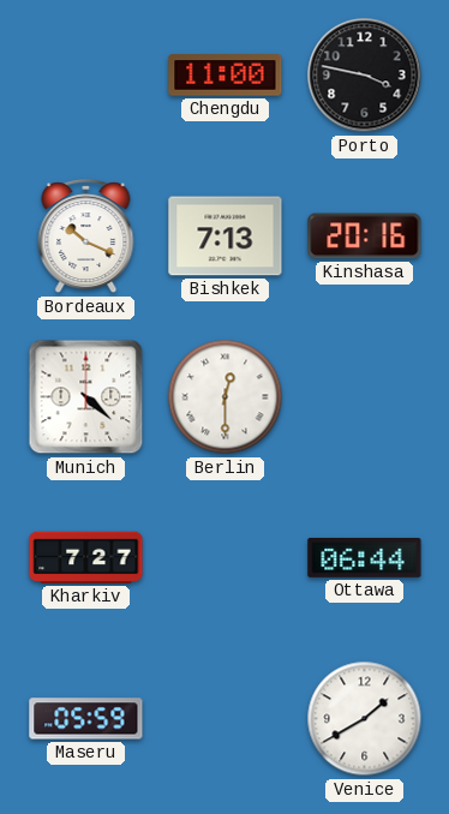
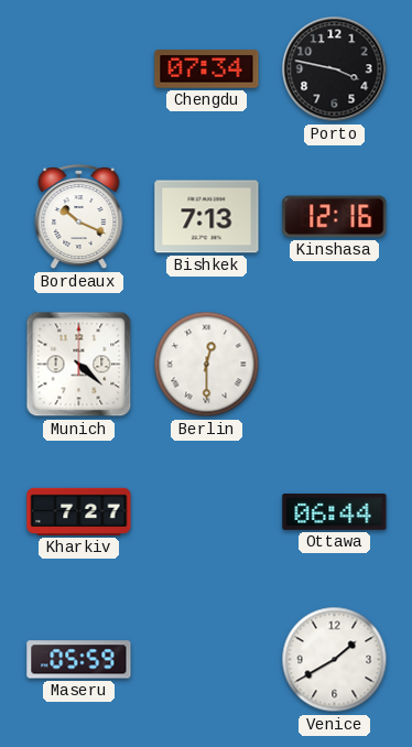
Chengdu: 11:00 -> 07:34 (207, 69)
Kinshasa: 20:16 -> 12:16 (335, 217)
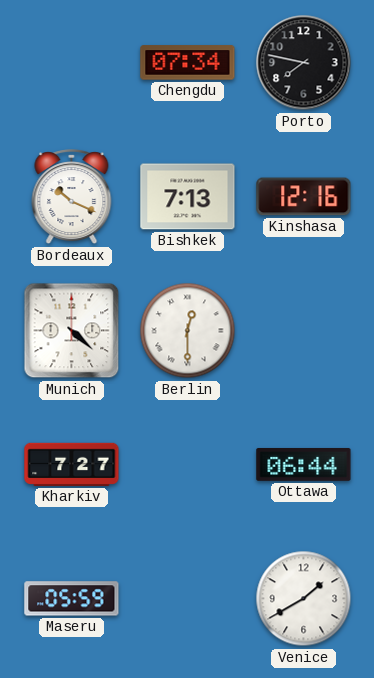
Porto: 3:47 -> 7:47 (304, 63)
